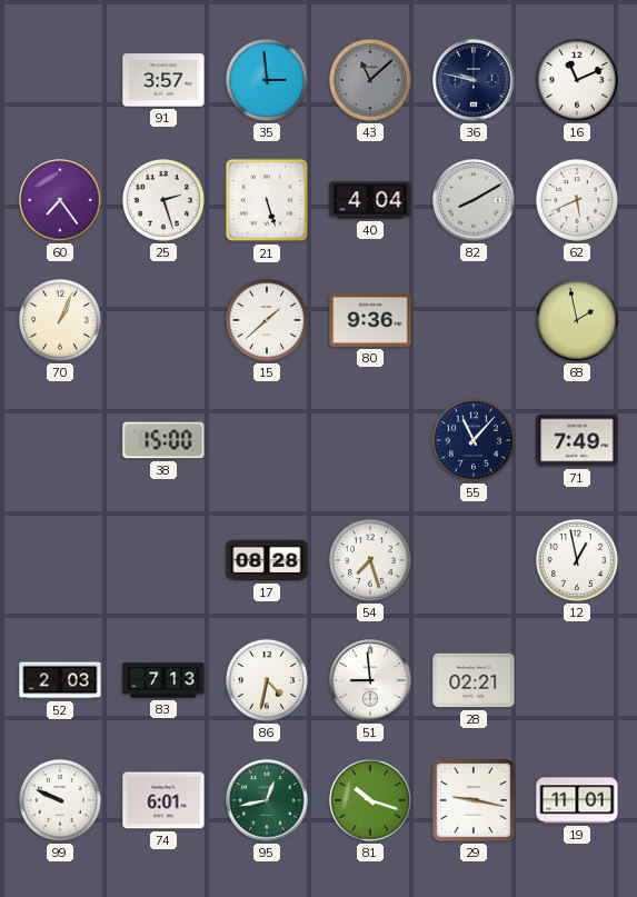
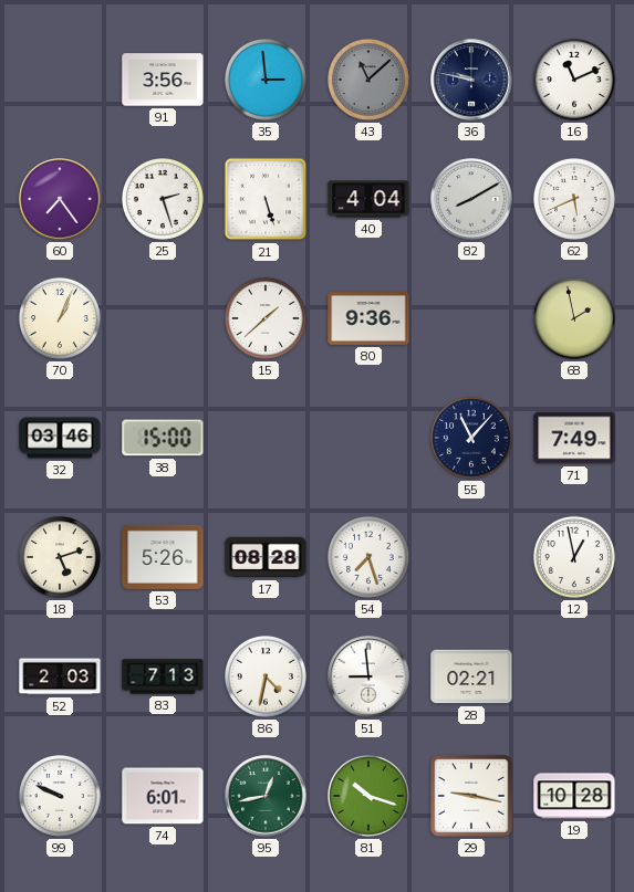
91: 3:57 -> 3:56 (163, 80)
32: none -> 03:46 (60, 438)
18: none -> 5:12 (60, 557)
53: none -> 5:26 (163, 557)
19: 11:01 -> 10:28 (574, 796)
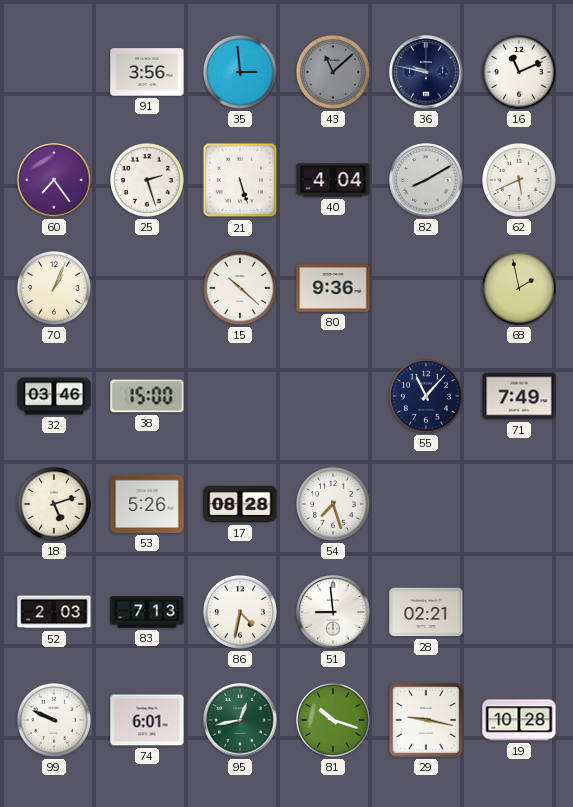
15: 1:38 -> 10:22 (240, 288)
12: 12:58 -> none (574, 557)
